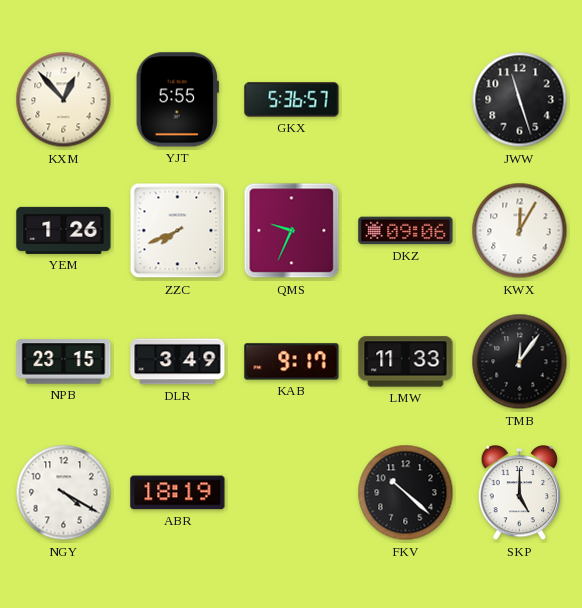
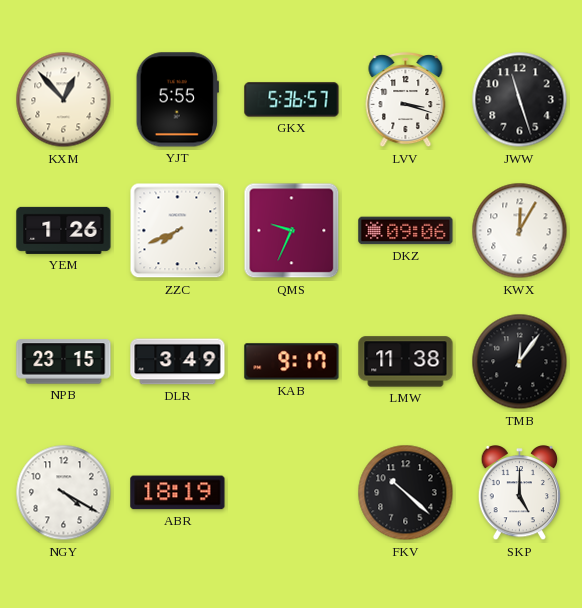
LVV: none -> 3:18 (406, 100)
LMW: 11:33 -> 11:38 (406, 362)
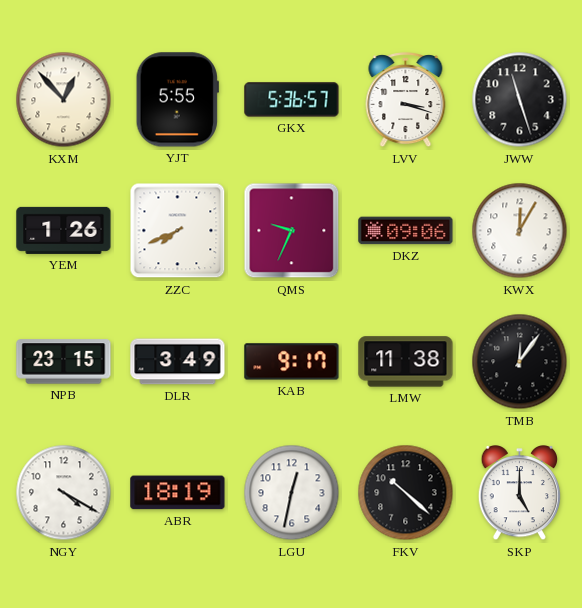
LGU: none -> 12:32 (292, 493)
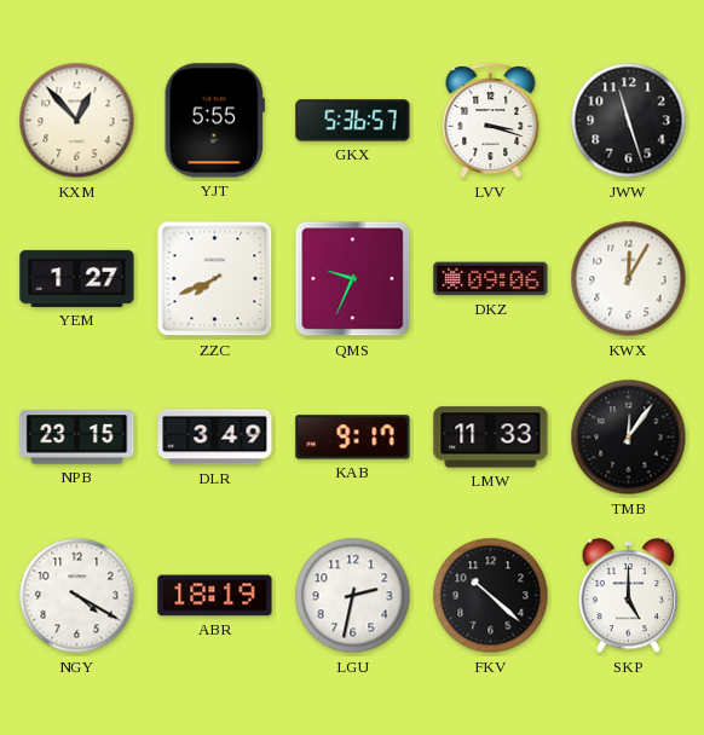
YEM: 1:26 -> 1:27 (77, 278)
LMW: 11:38 -> 11:33 (491, 438)
LGU: 12:32 -> 2:32 (353, 596)
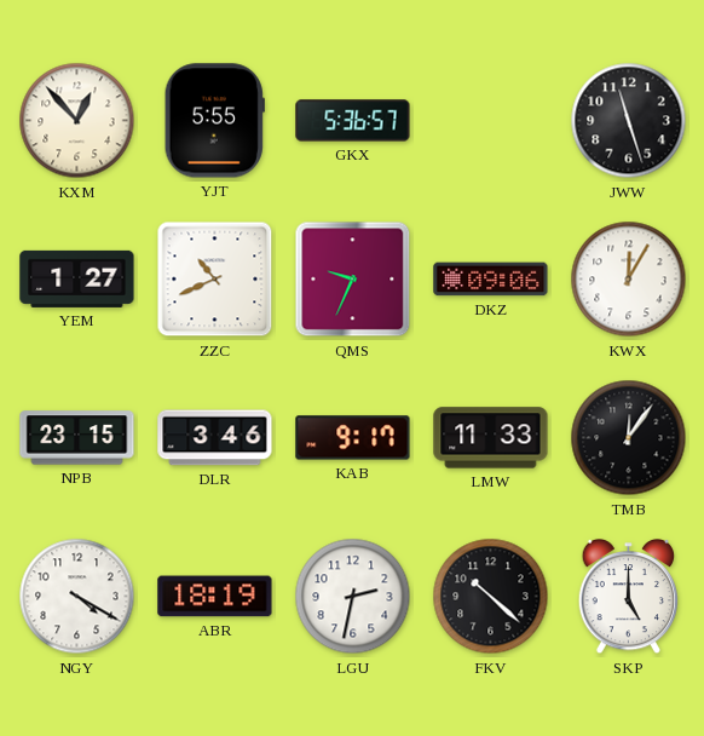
LVV: 3:18 -> none (491, 121)
ZZC: 7:41 -> 10:41 (215, 280)
DLR: 3:49 -> 3:46 (215, 438)
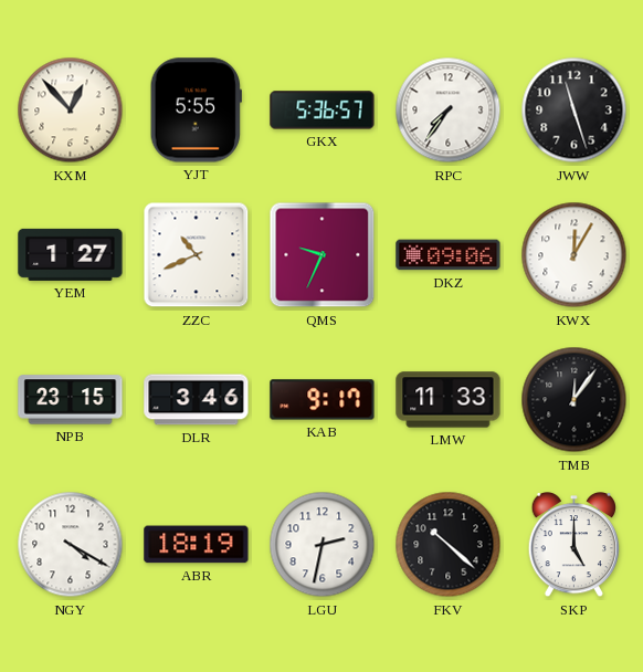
RPC: none -> 7:36 (449, 111)
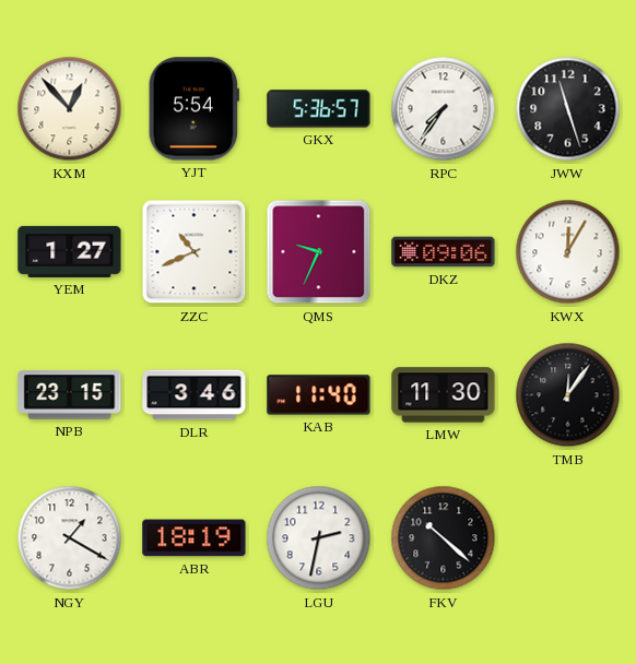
YJT: 5:55 -> 5:54 (193, 109)
KAB: 9:17 -> 11:40 (319, 395)
LMW: 11:33 -> 11:30 (444, 395)
NGY: 4:20 -> 1:20 (70, 538)
SKP: 5:00 -> none (575, 546)
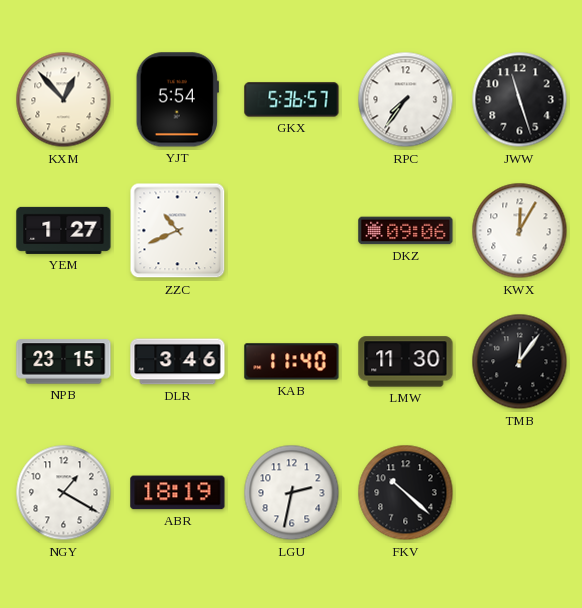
QMS: 9:34 -> none (319, 252)
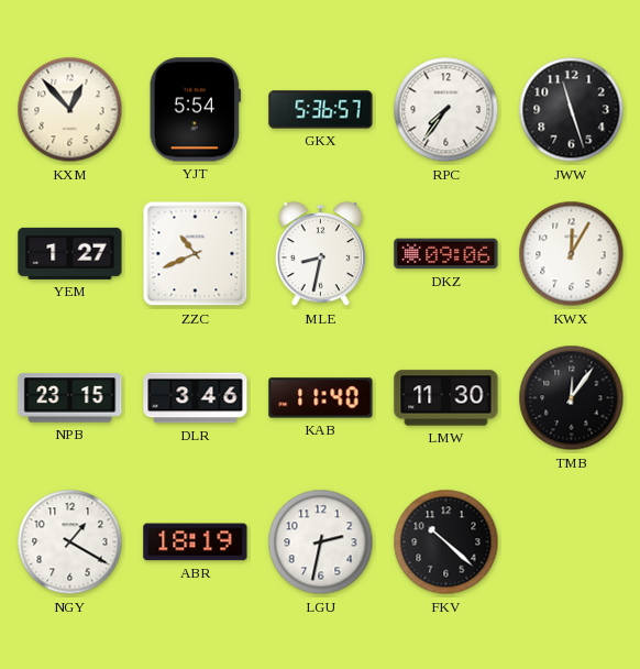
MLE: none -> 8:32 (321, 255)
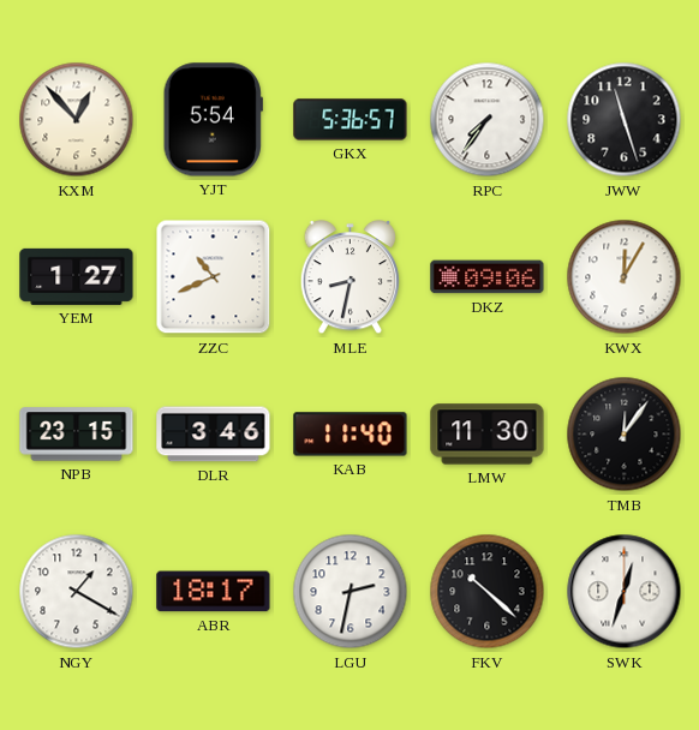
ABR: 18:19 -> 18:17 (214, 592)
SWK: none -> 12:33 (625, 592)
